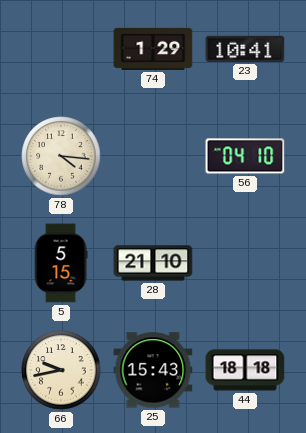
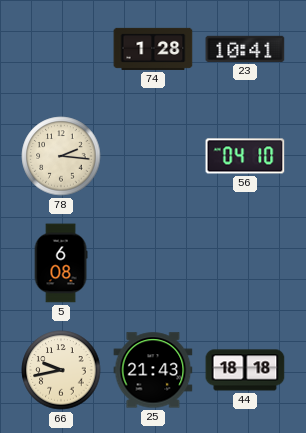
74: 1:29 -> 1:28 (153, 49)
78: 4:16 -> 2:16 (61, 156)
5: 5:15 -> 6:08 (61, 263)
28: 21:10 -> none (153, 263)
25: 15:43 -> 21:43 (153, 370)
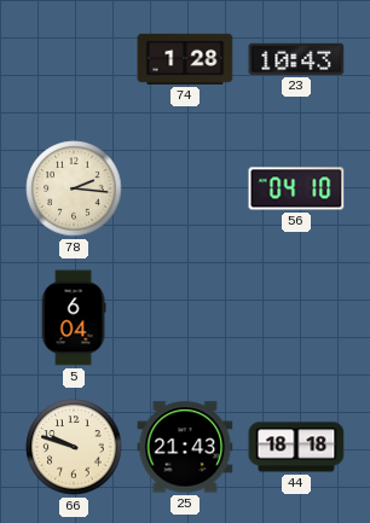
23: 10:41 -> 10:43 (296, 59)
5: 6:08 -> 6:04 (74, 318)
66: 9:43 -> 9:48 (74, 447)
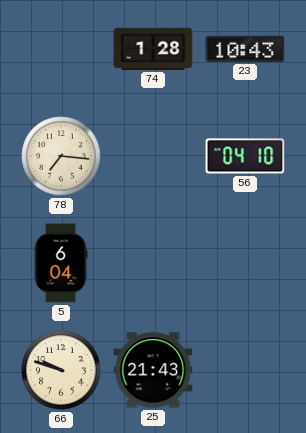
78: 2:16 -> 7:16 (61, 156)
44: 18:18 -> none (296, 447)
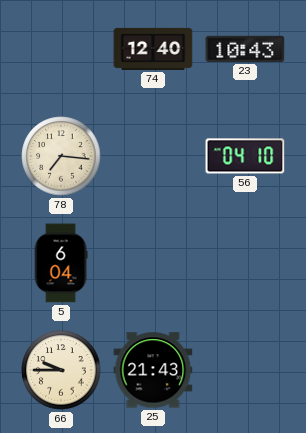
74: 1:28 -> 12:40 (153, 49)
66: 9:48 -> 9:45 (61, 370)
